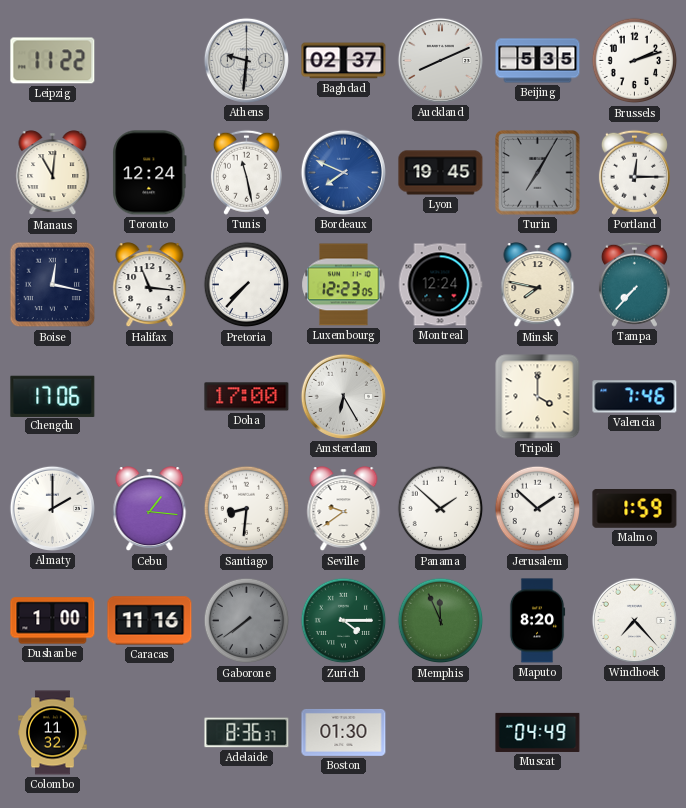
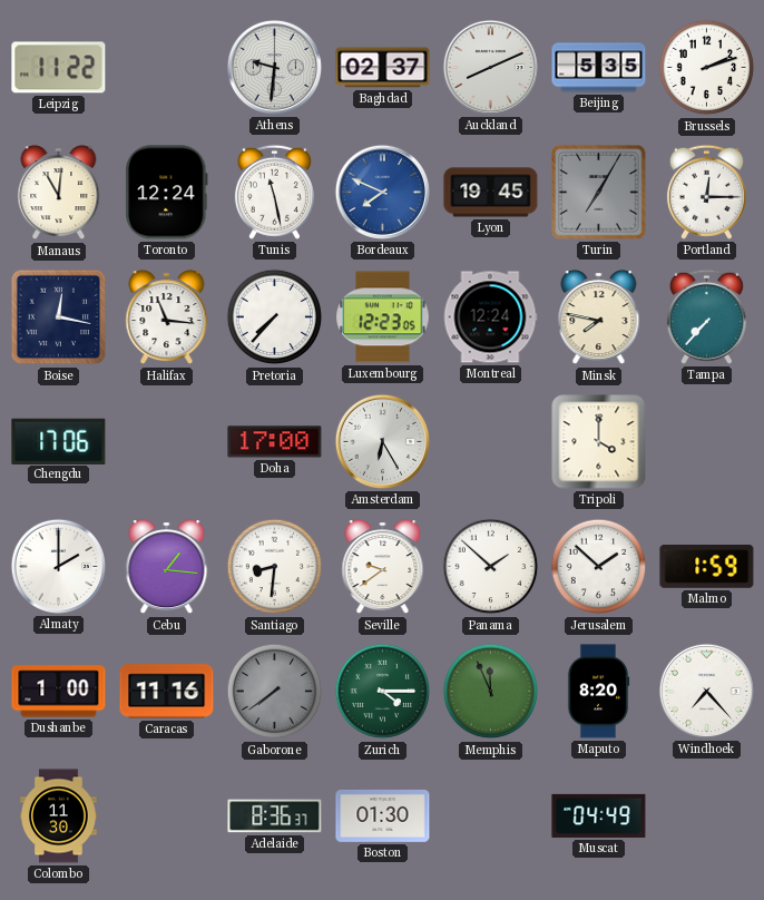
Valencia: 7:46 -> none (635, 397)
Colombo: 11:32 -> 11:30 (59, 816)
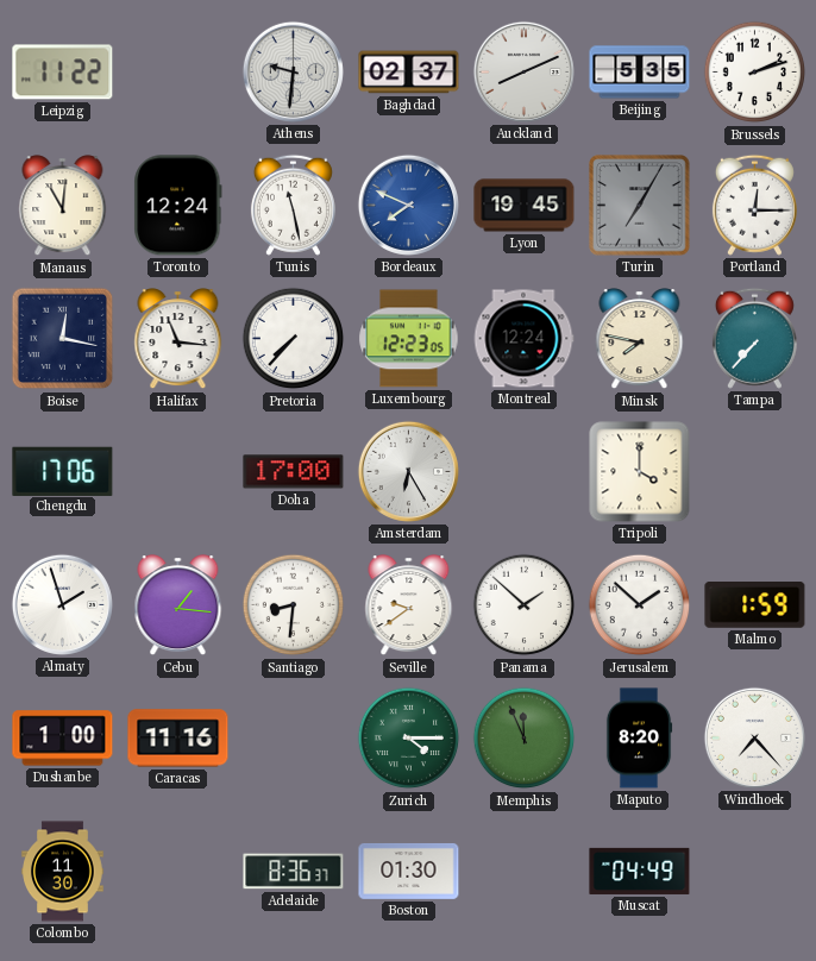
Almaty: 2:00 -> 1:57 (62, 604)
Gaborone: 7:39 -> none (275, 692)
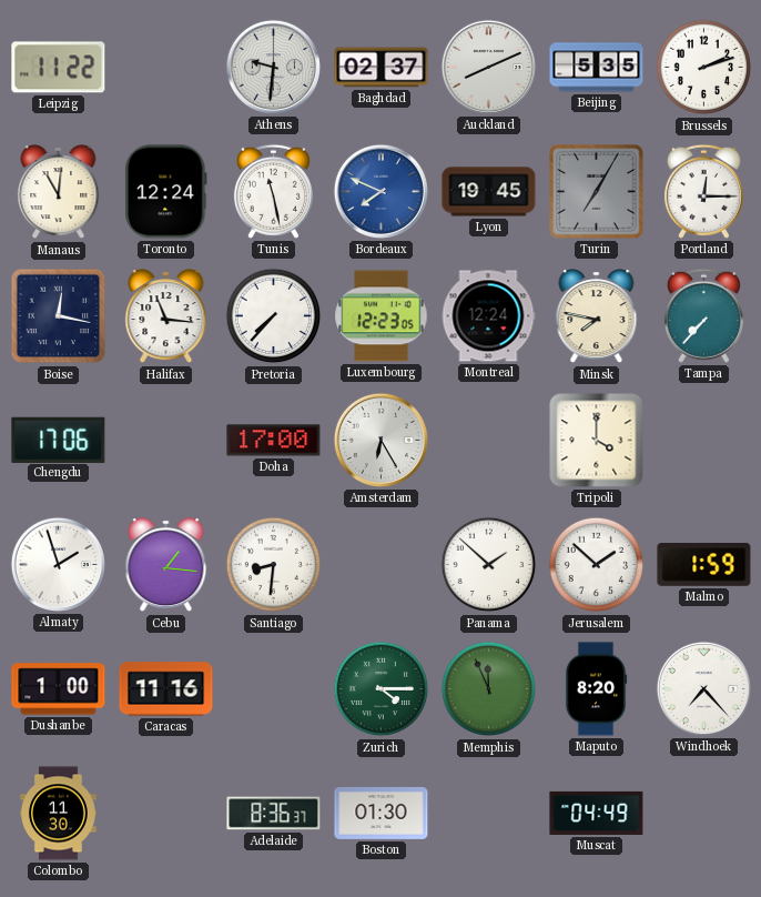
Seville: 9:39 -> none (409, 605)
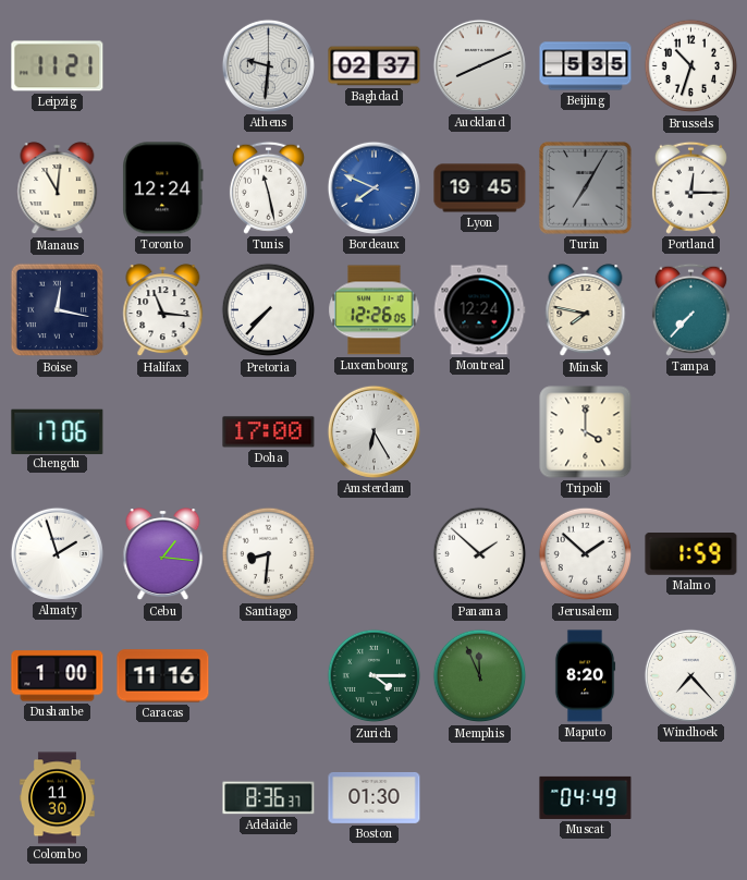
Leipzig: 11:22 -> 11:21 (58, 66)
Brussels: 2:12 -> 10:33 (691, 66)
Luxembourg: 12:23 -> 12:26 (375, 310)
